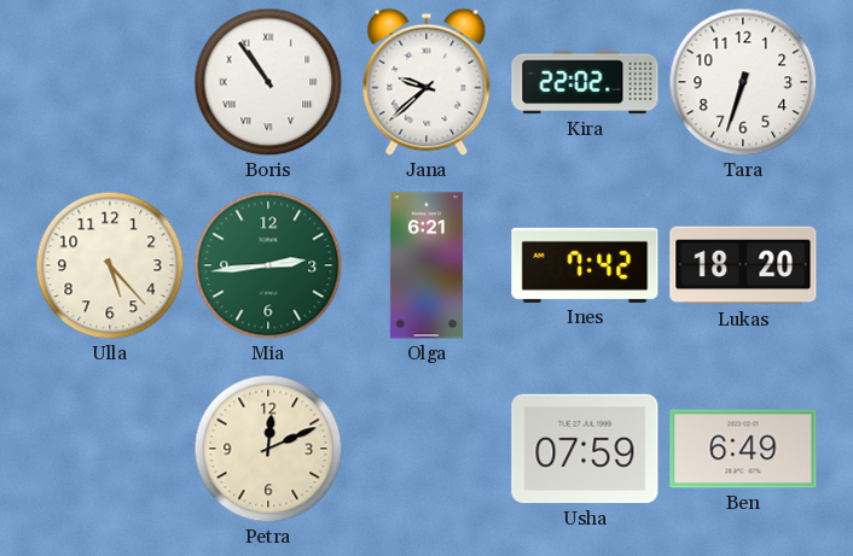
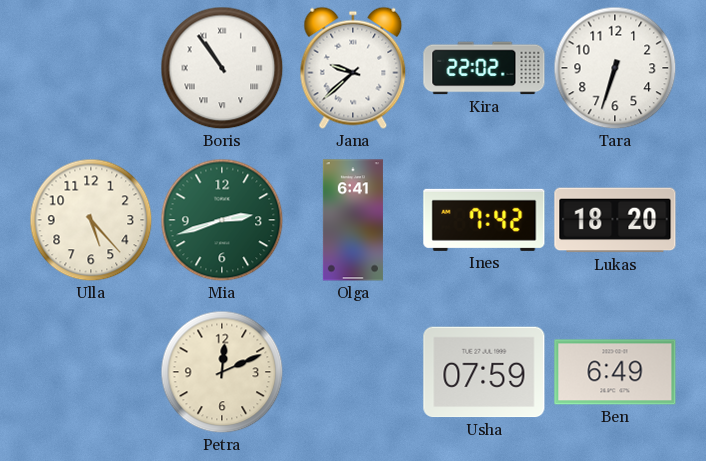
Mia: 2:44 -> 2:42 (222, 220)
Olga: 6:21 -> 6:41 (353, 220)
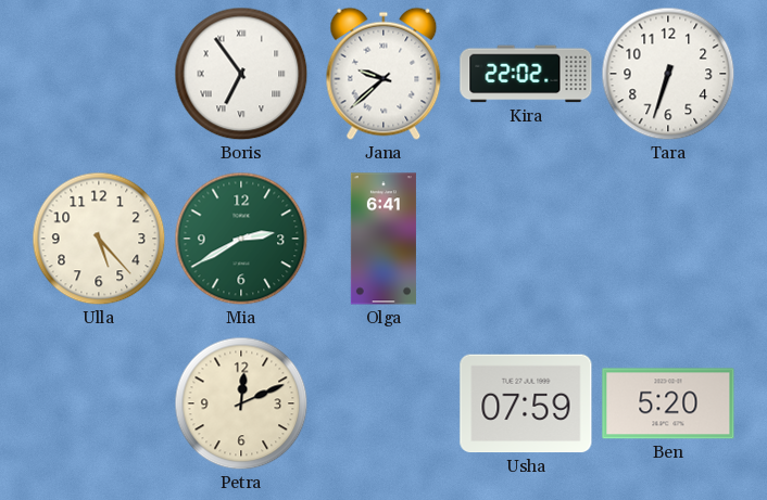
Boris: 10:54 -> 6:54 (241, 74)
Mia: 2:42 -> 2:40 (241, 239)
Ines: 7:42 -> none (484, 220)
Lukas: 18:20 -> none (615, 220)
Ben: 6:49 -> 5:20 (668, 403)
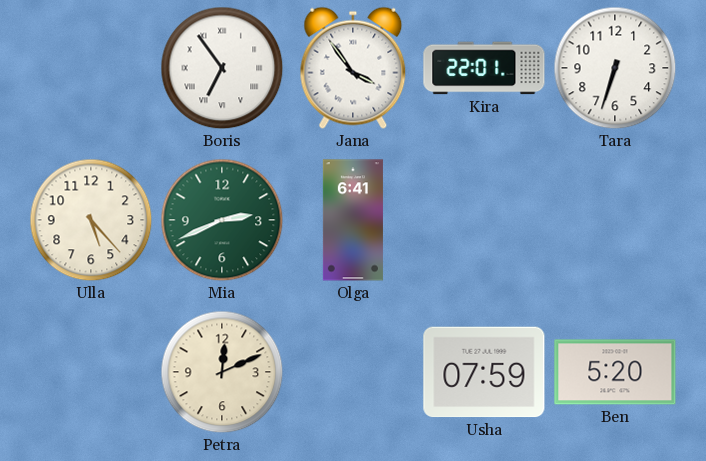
Jana: 9:38 -> 3:54 (353, 68)
Kira: 22:02 -> 22:01 (484, 68)
Mia: 2:40 -> 2:41 (222, 220)
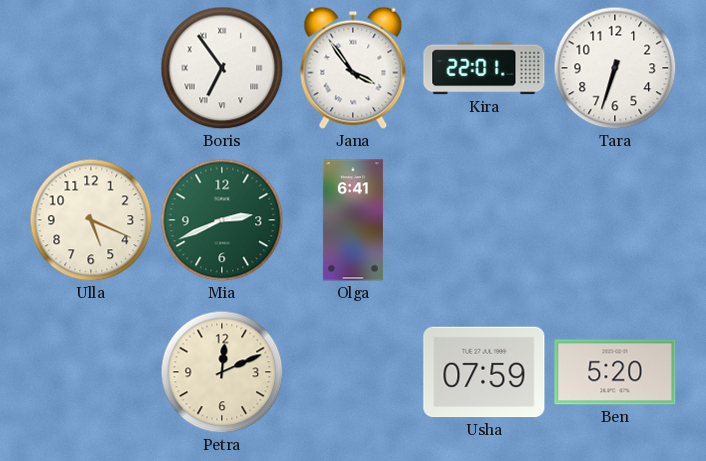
Ulla: 5:23 -> 5:19 (91, 220)
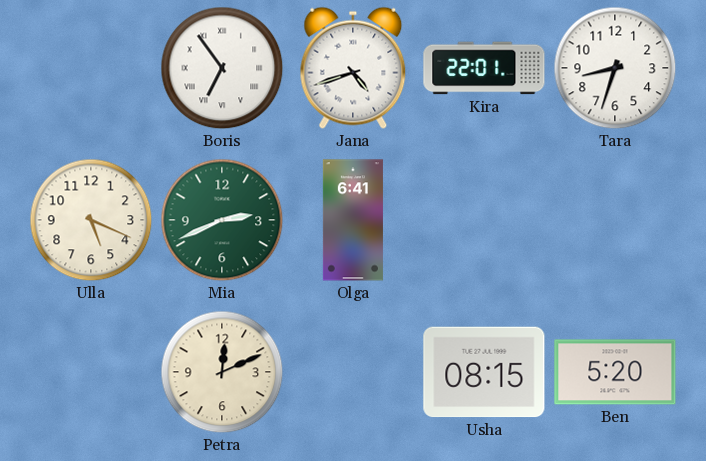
Jana: 3:54 -> 4:42 (353, 68)
Tara: 6:33 -> 8:33 (615, 68)
Usha: 07:59 -> 08:15 (484, 372)
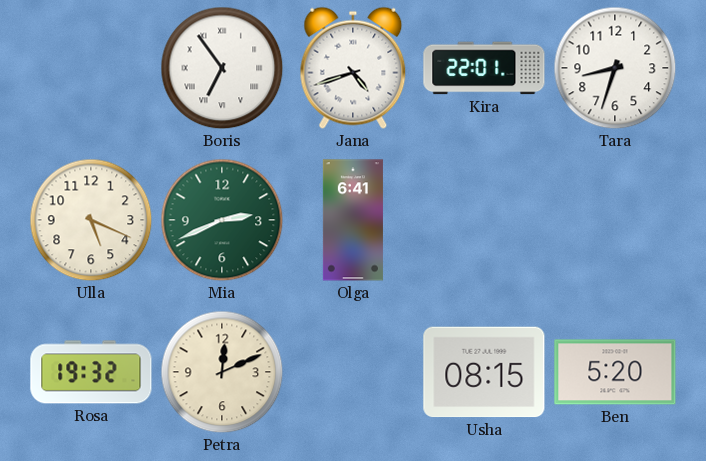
Rosa: none -> 19:32 (91, 372)
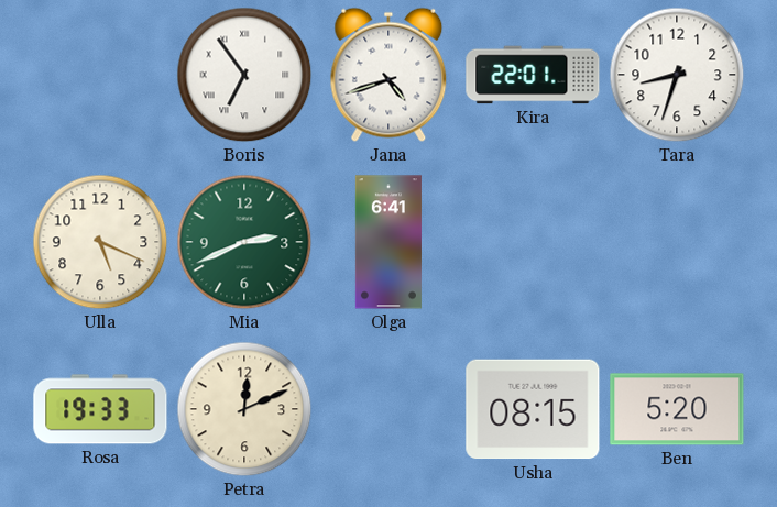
Rosa: 19:32 -> 19:33 (100, 409)
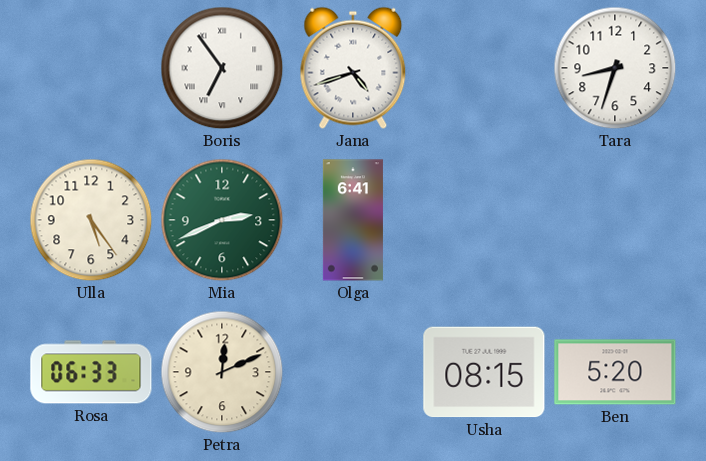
Kira: 22:01 -> none (533, 75)
Ulla: 5:19 -> 5:24 (91, 220)
Rosa: 19:33 -> 06:33 (91, 372)
